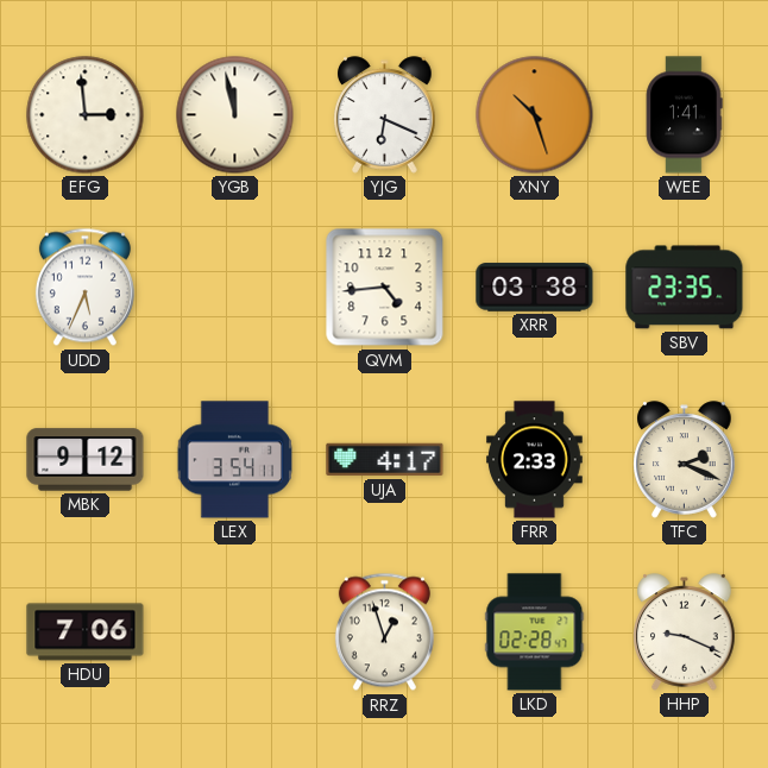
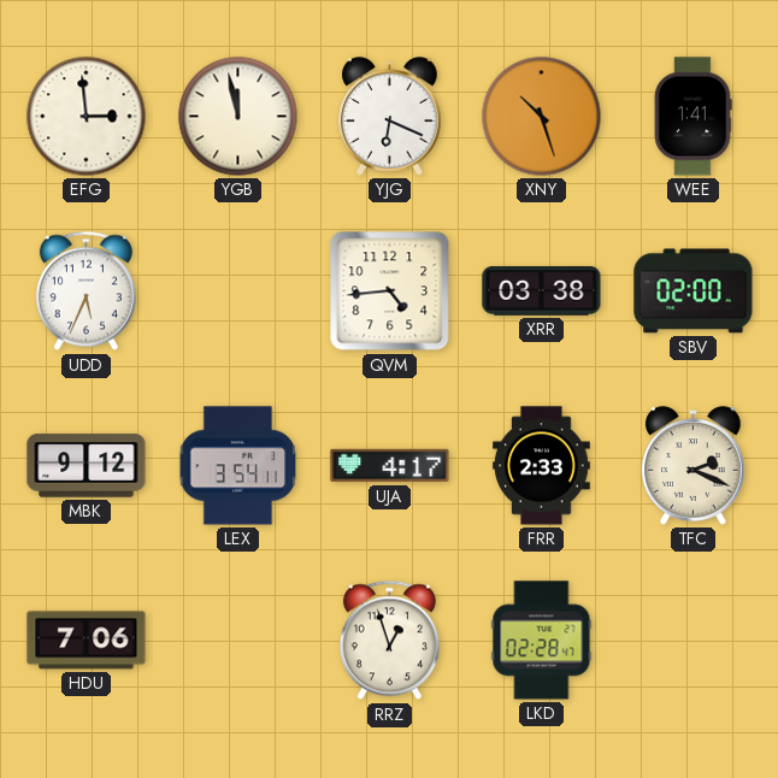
SBV: 23:35 -> 02:00 (694, 291)
HHP: 9:19 -> none (685, 632)
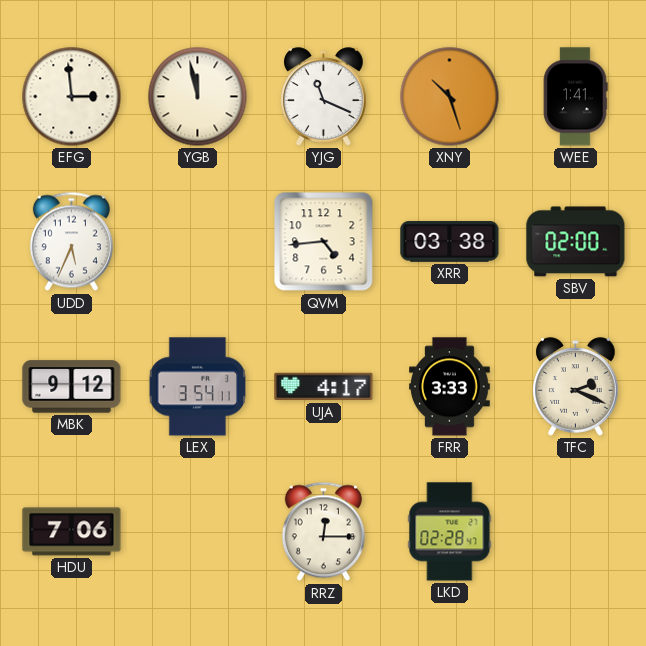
YJG: 6:19 -> 11:19 (324, 97)
FRR: 2:33 -> 3:33 (450, 387)
RRZ: 12:57 -> 12:15 (323, 532)
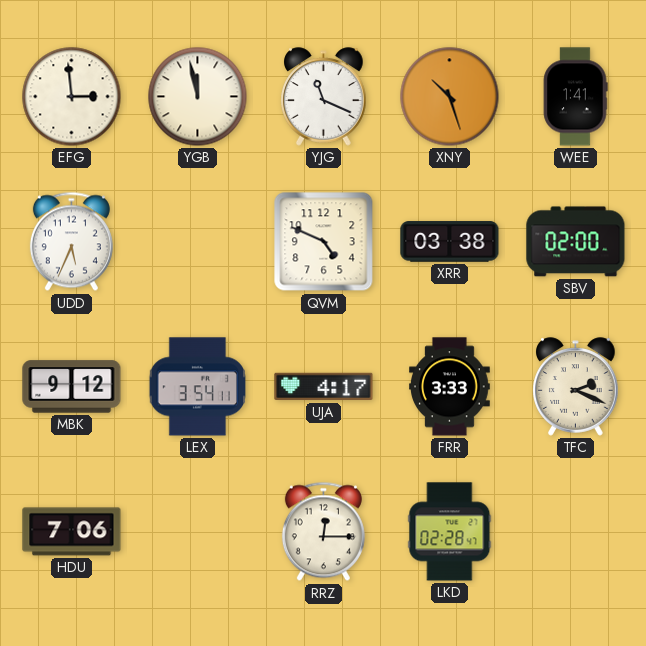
QVM: 4:44 -> 4:49 (324, 242)
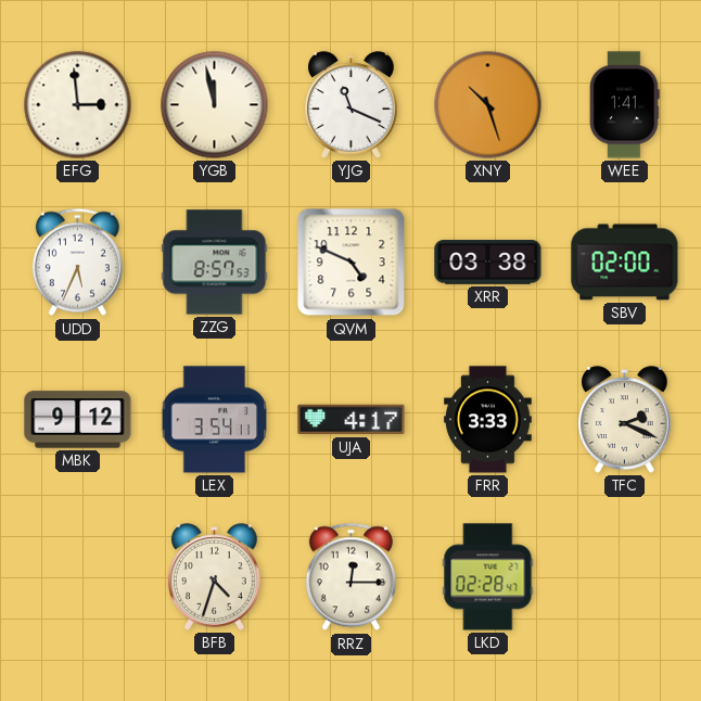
ZZG: none -> 8:57 (215, 263)
HDU: 7:06 -> none (72, 532)
BFB: none -> 4:33 (215, 577)
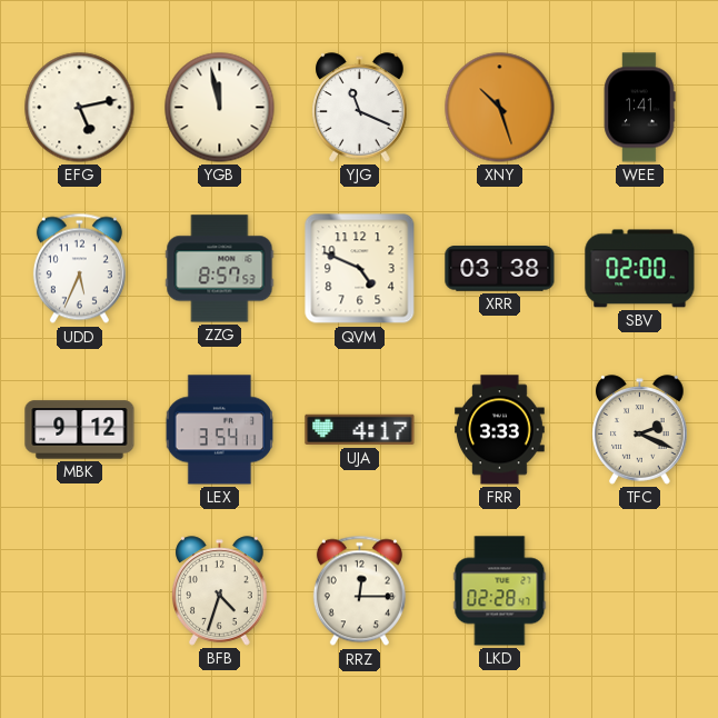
EFG: 2:59 -> 5:13 (80, 108)
